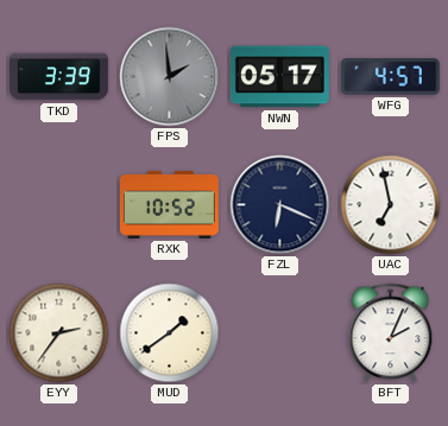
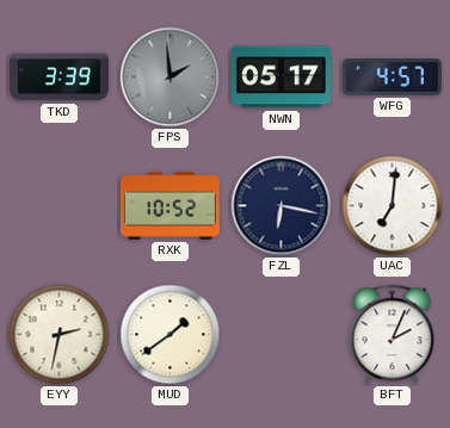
FZL: 6:19 -> 6:17 (282, 206)
UAC: 6:58 -> 7:01 (393, 206)
EYY: 2:36 -> 2:32 (60, 335)
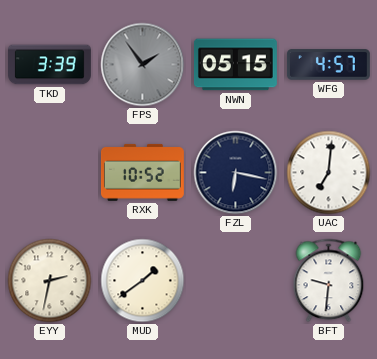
FPS: 1:59 -> 1:54 (143, 65)
NWN: 05:17 -> 05:15 (235, 65)
BFT: 2:04 -> 9:31 (329, 281)
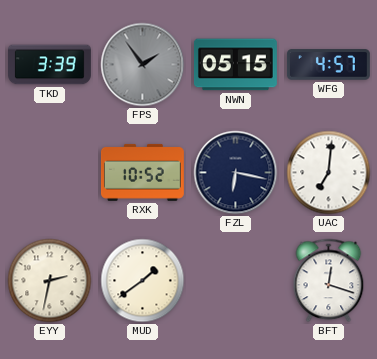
BFT: 9:31 -> 12:18 (329, 281)
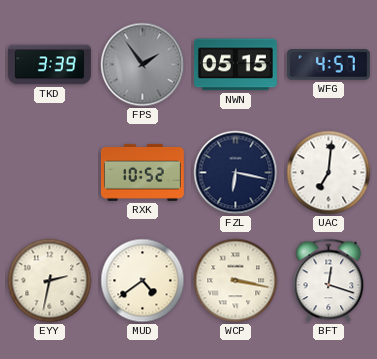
MUD: 1:39 -> 4:39 (143, 281)
WCP: none -> 3:17 (236, 281)
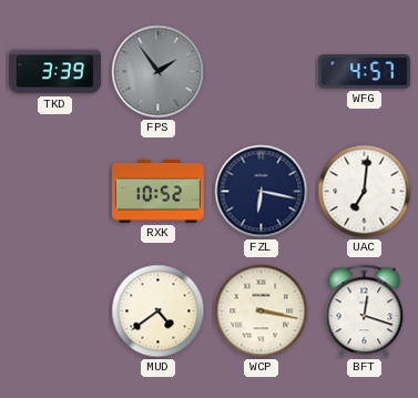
NWN: 05:15 -> none (235, 65)
EYY: 2:32 -> none (50, 281)
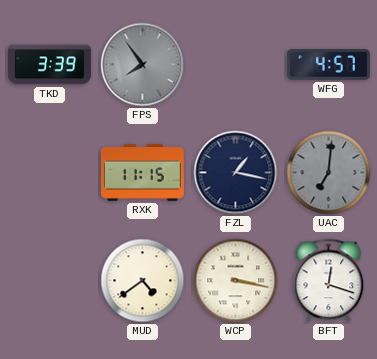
FPS: 1:54 -> 7:54 (143, 65)
RXK: 10:52 -> 11:15 (142, 172)
FZL: 6:17 -> 1:17 (236, 173)
UAC dial: white -> grey (329, 173)
